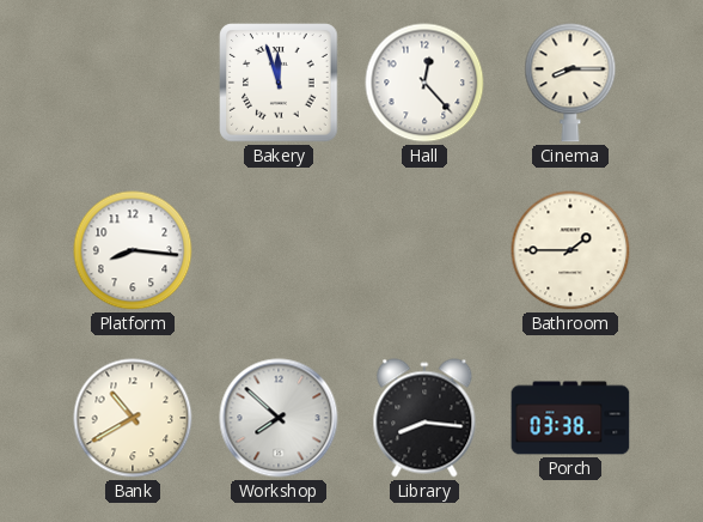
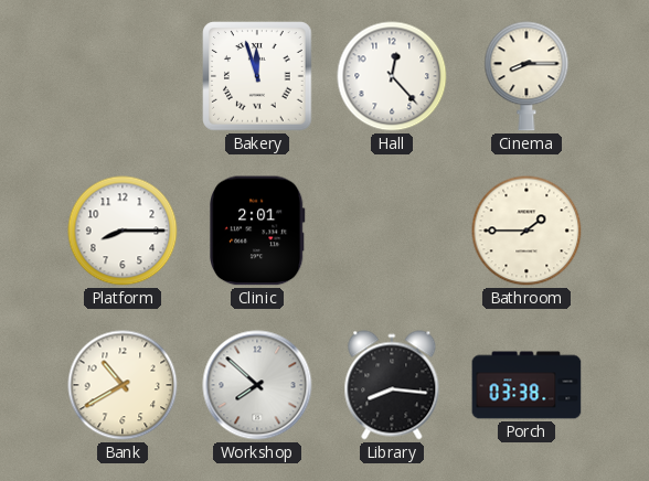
Platform: 8:16 -> 8:15 (123, 231)
Clinic: none -> 2:01 (257, 231)
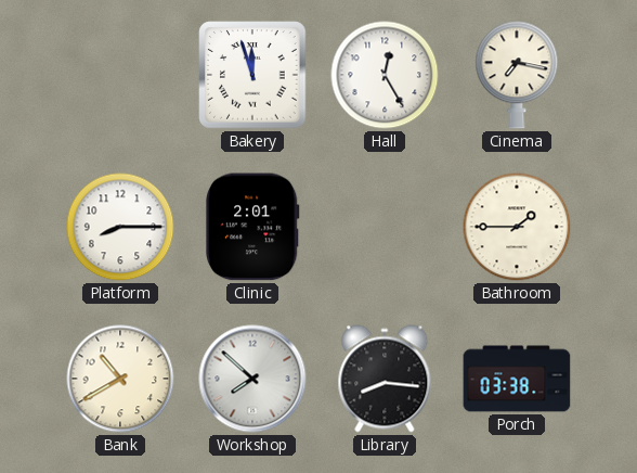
Hall: 12:23 -> 12:25 (385, 75)
Cinema: 8:15 -> 7:17 (517, 75)
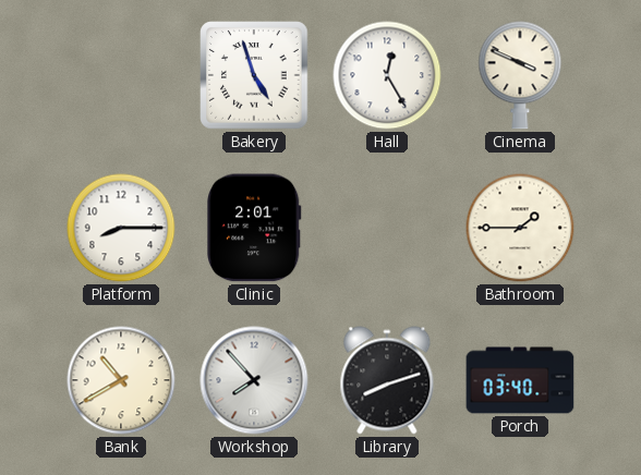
Bakery: 11:57 -> 4:57 (254, 75)
Cinema: 7:17 -> 3:49 (520, 75)
Workshop: 7:52 -> 7:53 (254, 380)
Library: 8:16 -> 8:12 (387, 380)
Porch: 03:38 -> 03:40 (520, 380)
